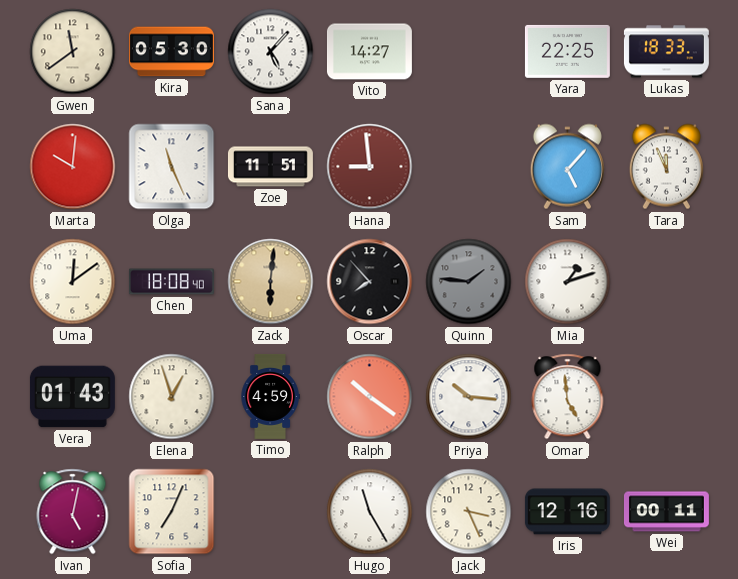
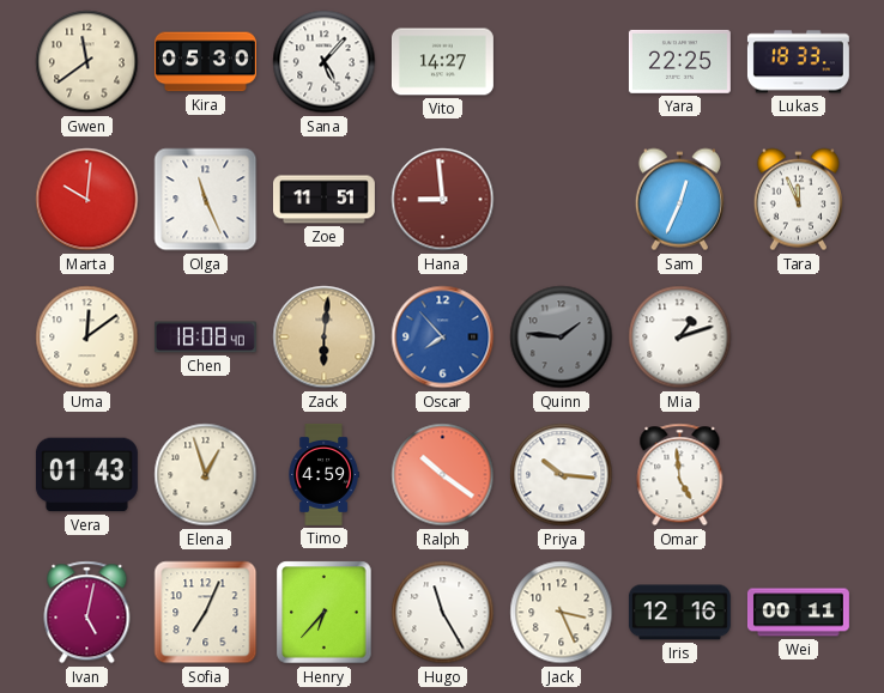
Sam: 5:07 -> 12:34 (679, 200)
Oscar dial: black -> blue (443, 338)
Henry: none -> 6:37 (325, 613)
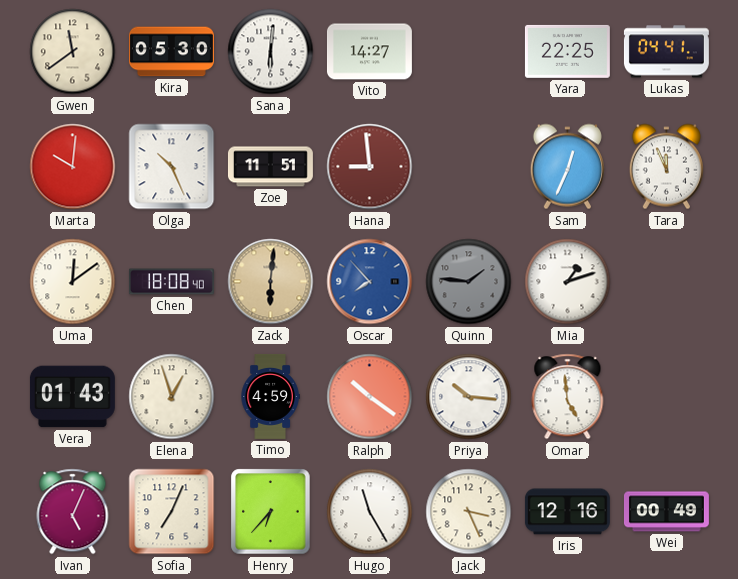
Sana: 5:07 -> 6:01 (271, 52)
Lukas: 18:33 -> 04:41 (666, 52)
Olga: 11:26 -> 10:26 (172, 167)
Ivan: 5:02 -> 5:04 (73, 512)
Wei: 00:11 -> 00:49 (666, 512)
